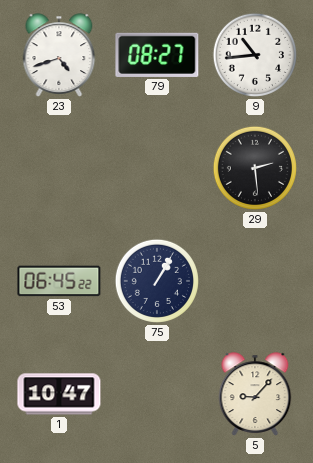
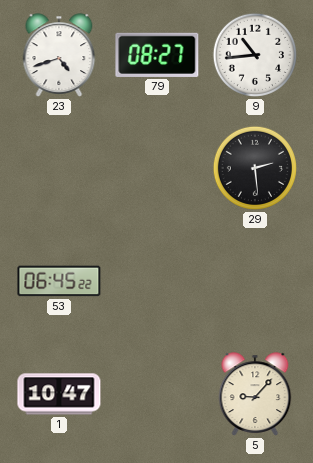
75: 1:05 -> none (157, 281)
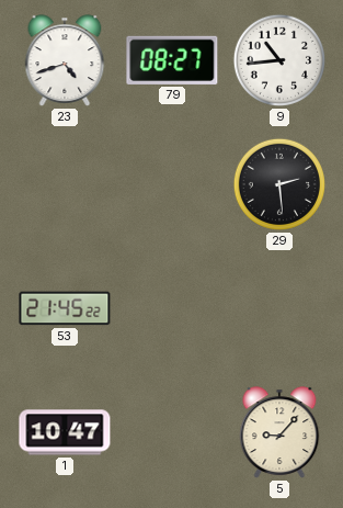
53: 06:45 -> 21:45 (65, 308)
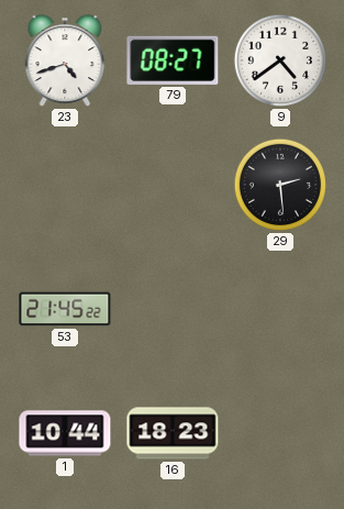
9: 10:44 -> 4:39 (280, 60)
1: 10:47 -> 10:44 (65, 433)
16: none -> 18:23 (173, 433)
5: 9:07 -> none (279, 432)
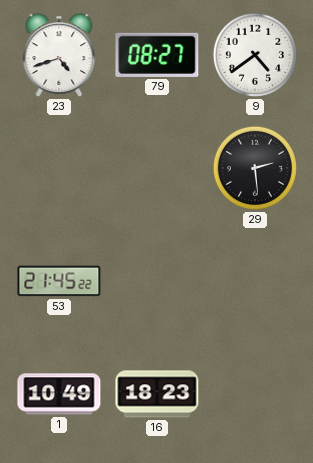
1: 10:44 -> 10:49 (59, 394)
